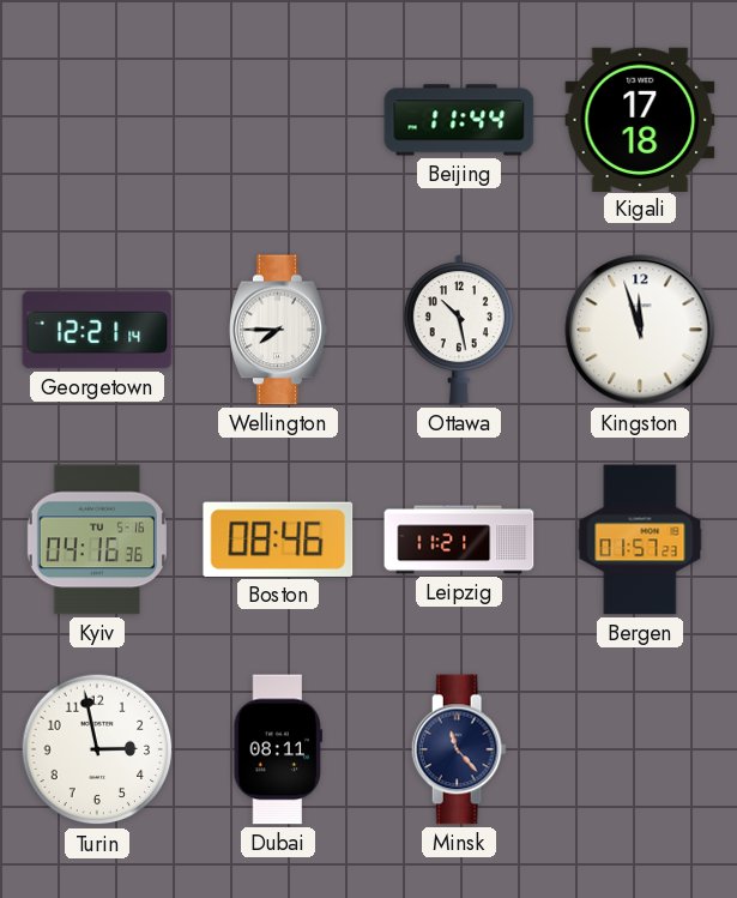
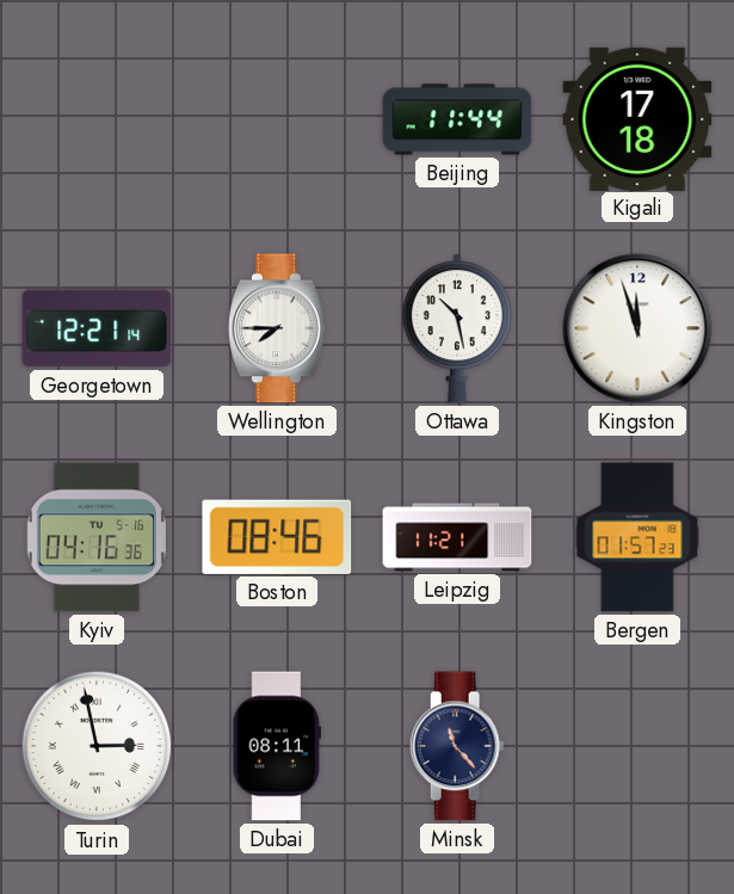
Turin numerals: Arabic -> Roman (97, 746)
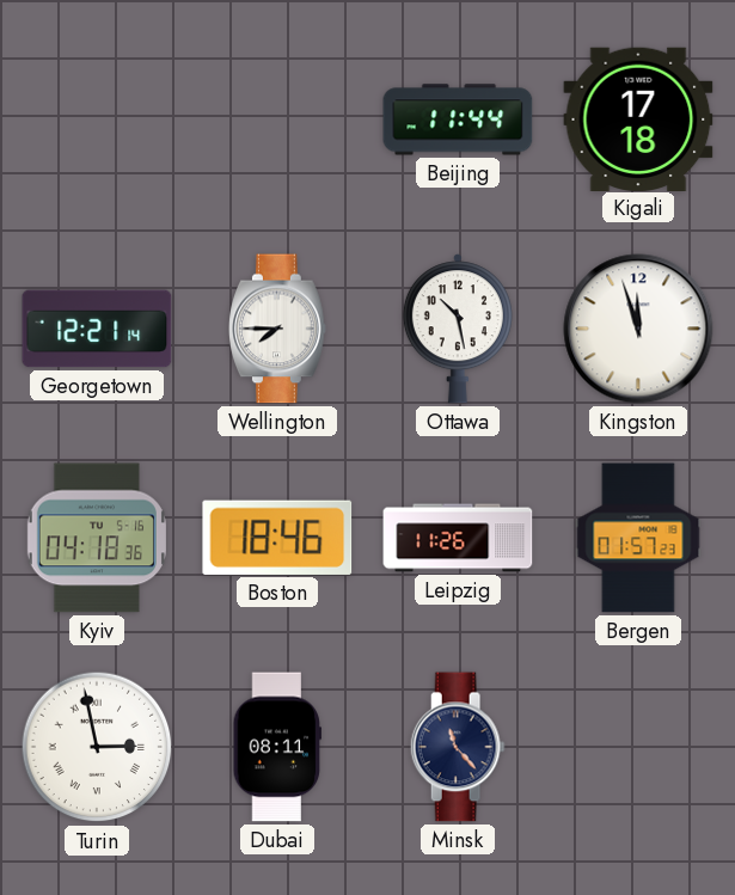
Kyiv: 04:16 -> 04:18 (97, 538)
Boston: 08:46 -> 18:46 (277, 538)
Leipzig: 11:21 -> 11:26 (458, 538)
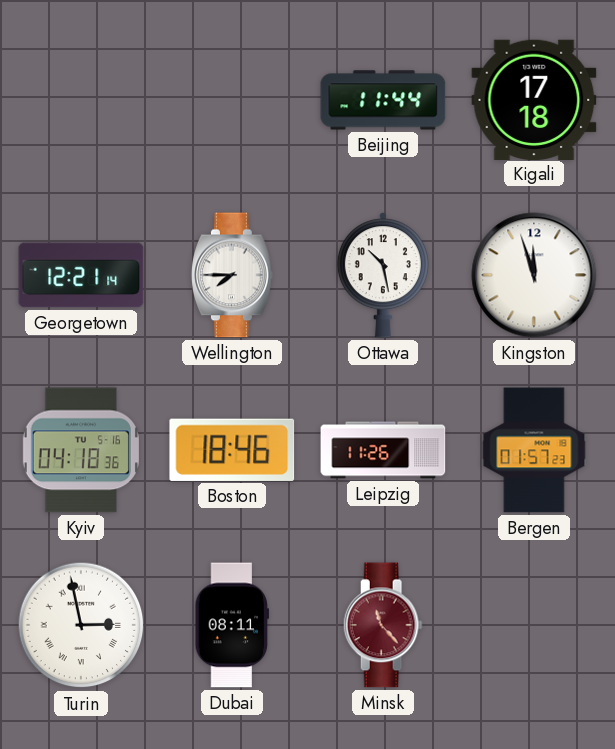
Minsk dial: navy -> burgundy (383, 625)
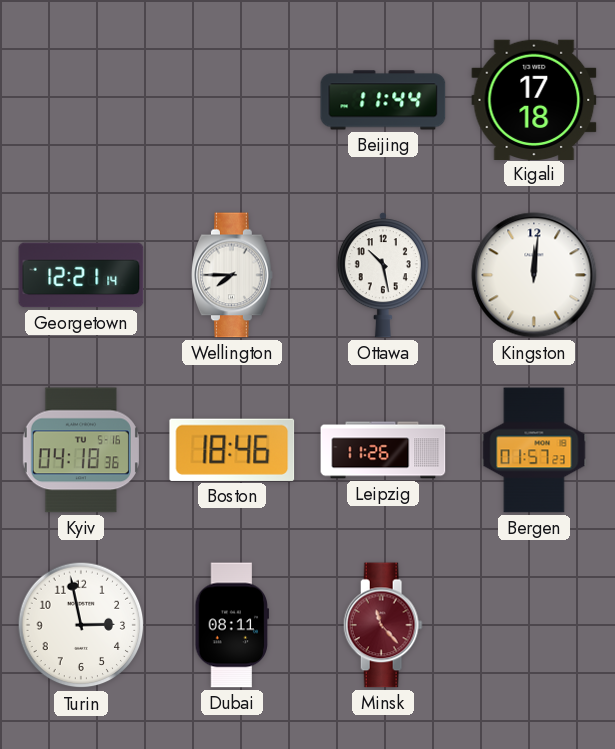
Kingston: 11:57 -> 12:01 (534, 275)
Turin numerals: Roman -> Arabic (81, 625)
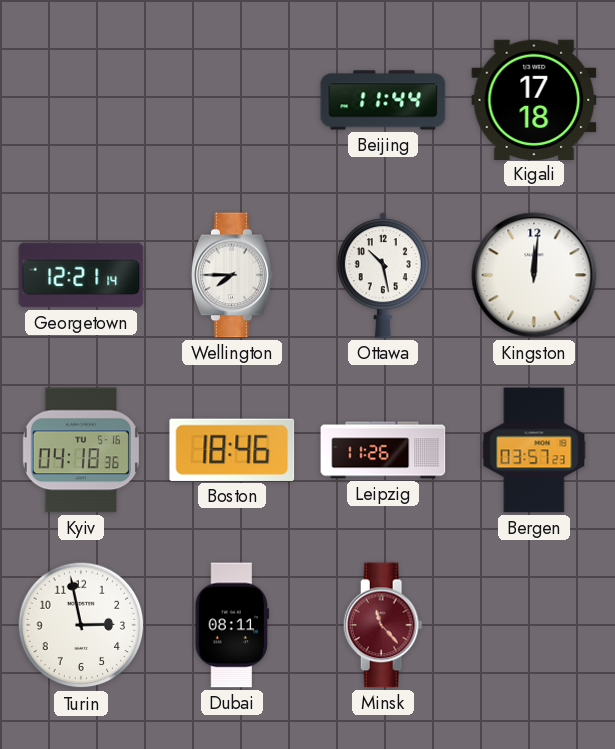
Bergen: 01:57 -> 03:57 (534, 450)
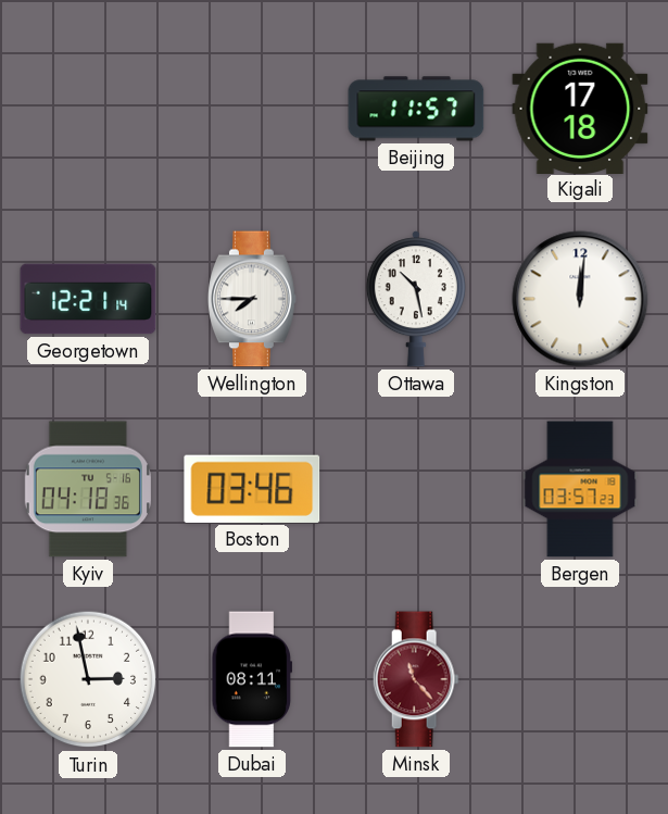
Beijing: 11:44 -> 11:57 (416, 109)
Boston: 18:46 -> 03:46 (252, 489)
Leipzig: 11:26 -> none (383, 450)
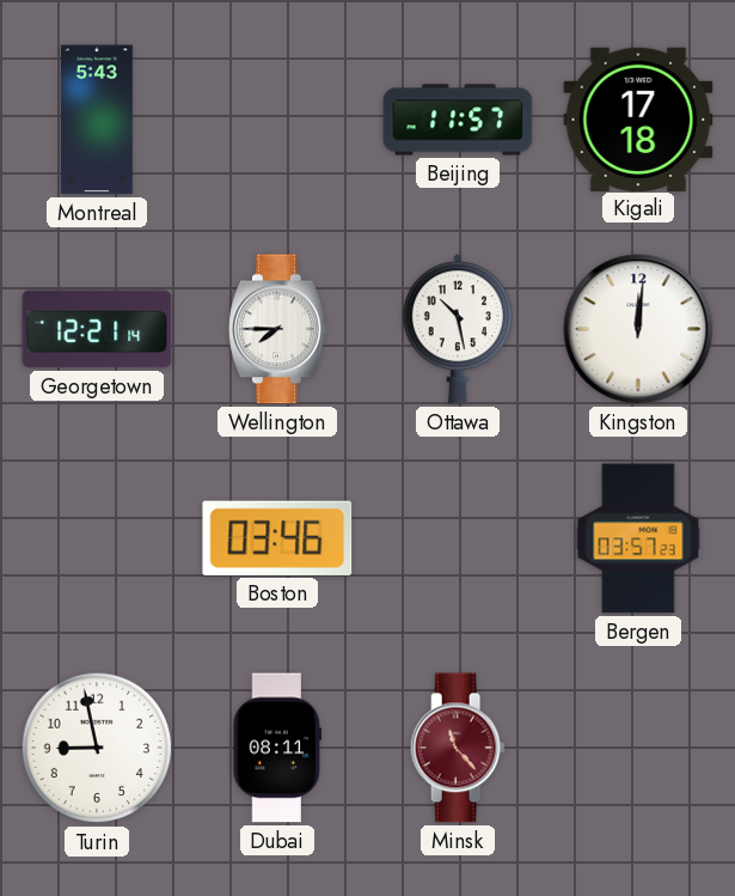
Montreal: none -> 5:43 (98, 120)
Kyiv: 04:18 -> none (88, 489)
Turin: 2:58 -> 8:58 (97, 748)
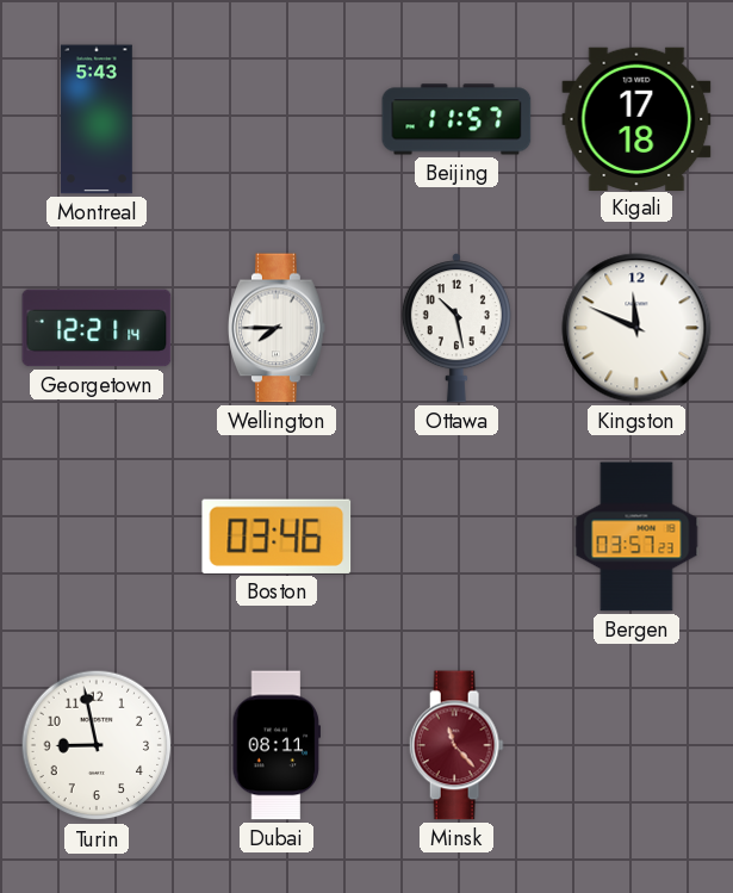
Kingston: 12:01 -> 11:49 (636, 328)
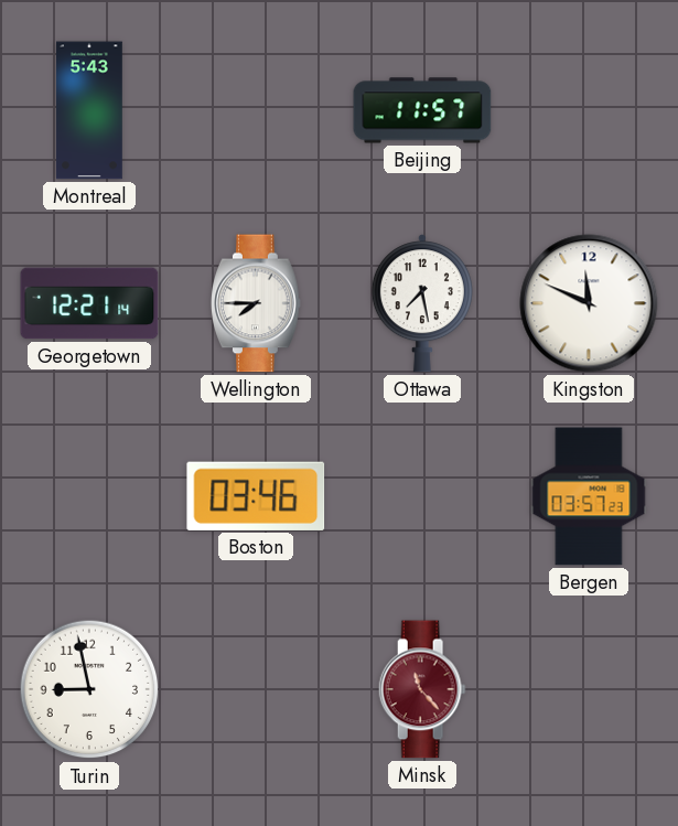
Kigali: 17:18 -> none (636, 118)
Ottawa: 10:28 -> 7:28 (422, 303)
Dubai: 08:11 -> none (277, 745)
